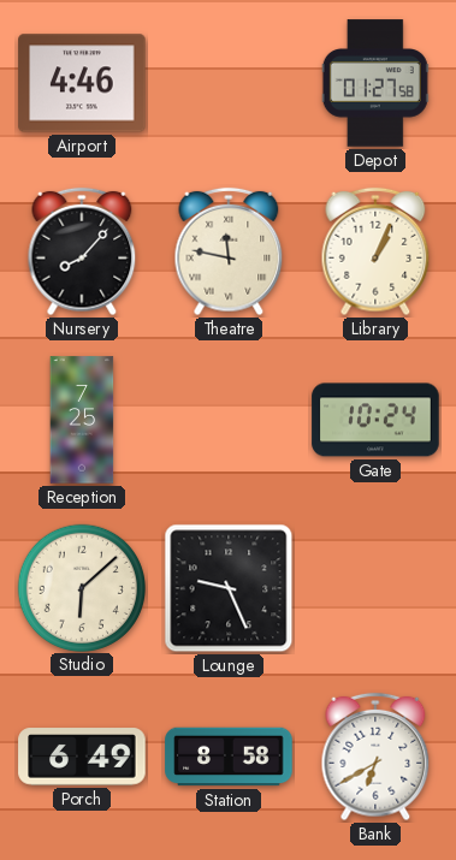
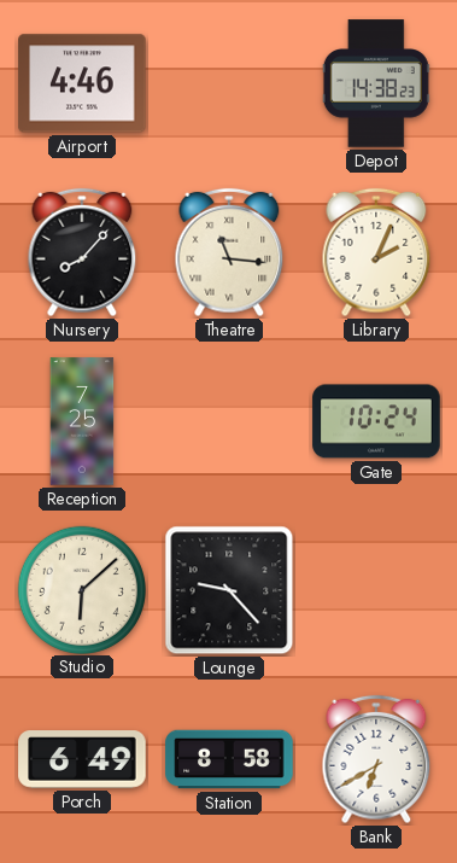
Depot: 01:27 -> 14:38 (376, 83)
Theatre: 11:47 -> 11:16 (229, 252)
Library: 1:04 -> 2:04 (376, 252)
Lounge: 9:26 -> 9:23 (229, 590)
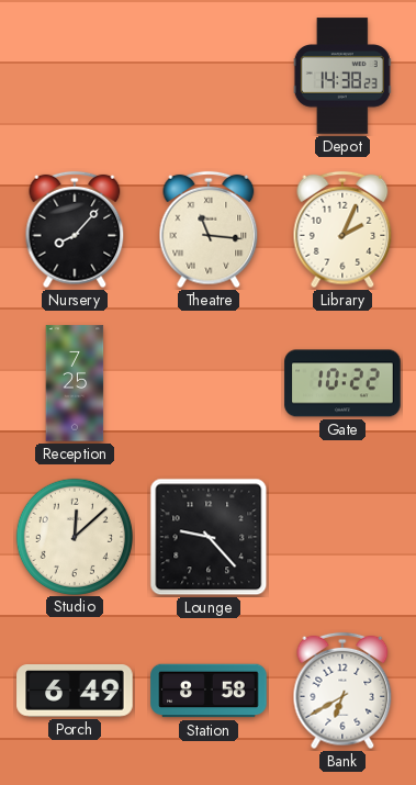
Airport: 4:46 -> none (82, 83)
Gate: 10:24 -> 10:22 (342, 383)
Studio: 6:08 -> 12:08 (74, 536)
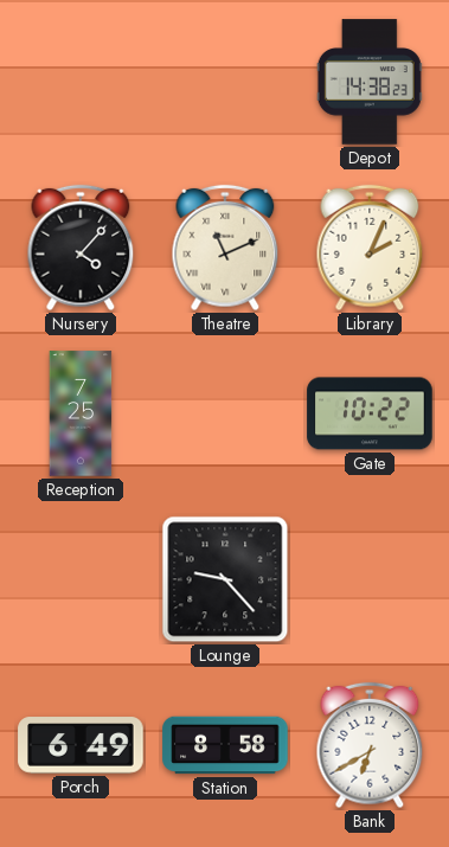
Nursery: 8:07 -> 4:07 (81, 248)
Theatre: 11:16 -> 11:11 (225, 248)
Studio: 12:08 -> none (74, 536)
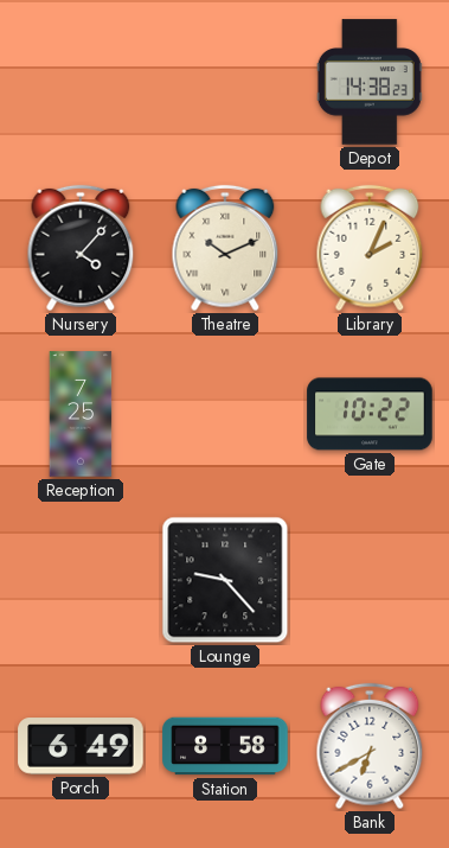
Theatre: 11:11 -> 10:11 (225, 248)
